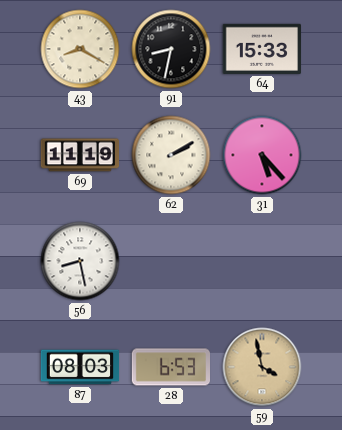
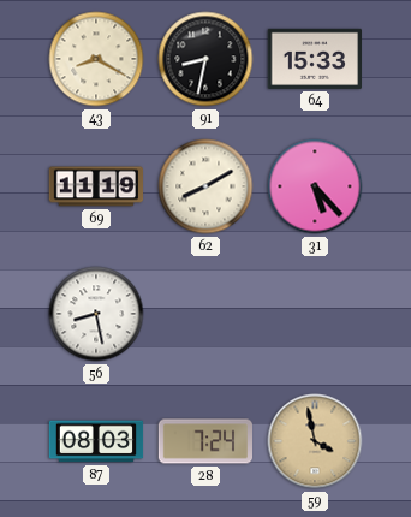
62: 2:10 -> 8:10 (205, 186)
28: 6:53 -> 7:24 (204, 441)
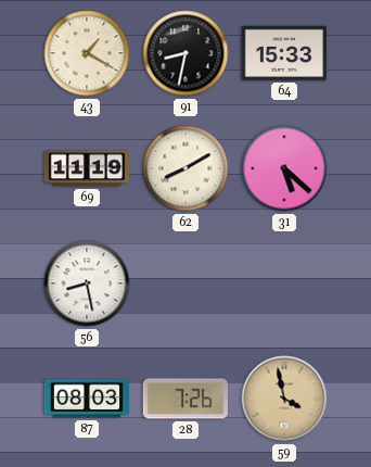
43: 8:20 -> 1:20 (87, 53)
31: 5:23 -> 5:22 (284, 168)
28: 7:24 -> 7:26 (184, 399)
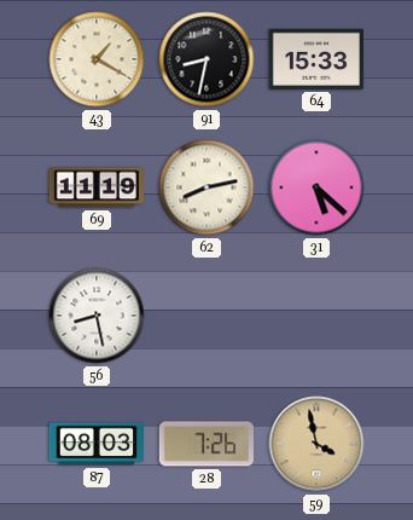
62: 8:10 -> 8:13 (206, 187)
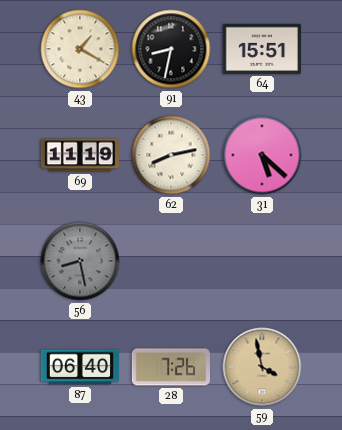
64: 15:33 -> 15:51 (261, 49)
56 dial: white -> grey (80, 261)
87: 08:03 -> 06:40 (80, 367)
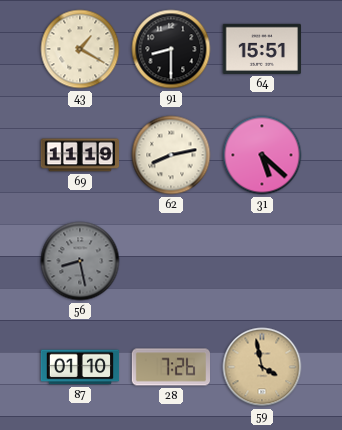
91: 8:32 -> 8:30 (171, 49)
87: 06:40 -> 01:10 (80, 367)
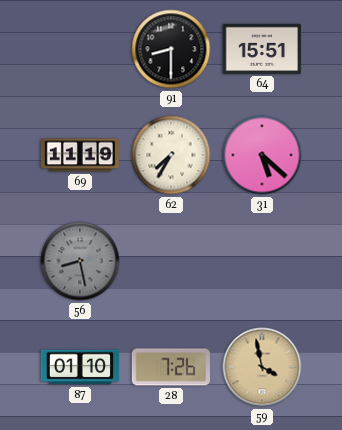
43: 1:20 -> none (80, 49)
62: 8:13 -> 7:35 (171, 155)
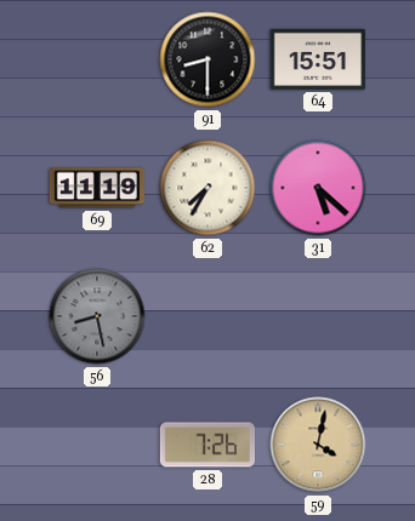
87: 01:10 -> none (80, 367)
59: 3:58 -> 4:02 (318, 445)
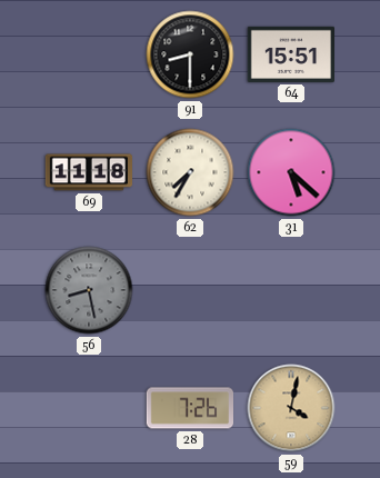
69: 11:19 -> 11:18 (88, 172)
